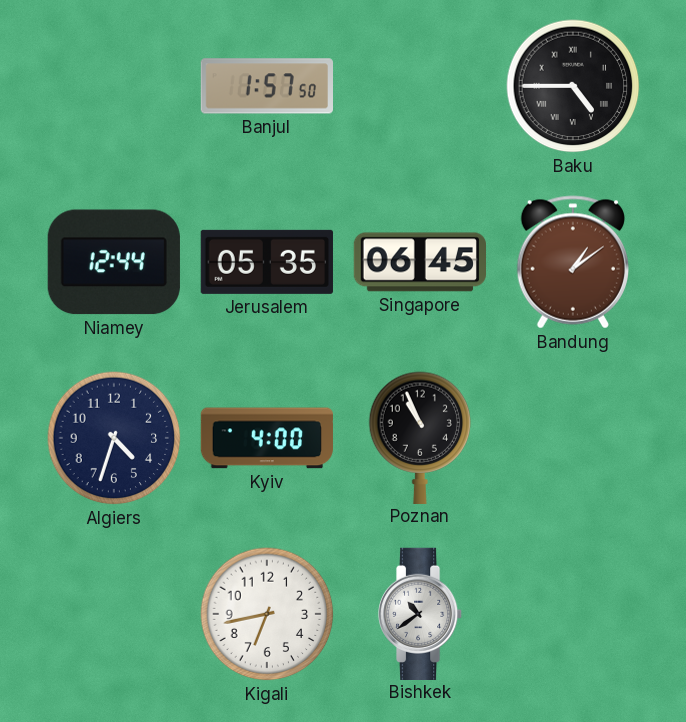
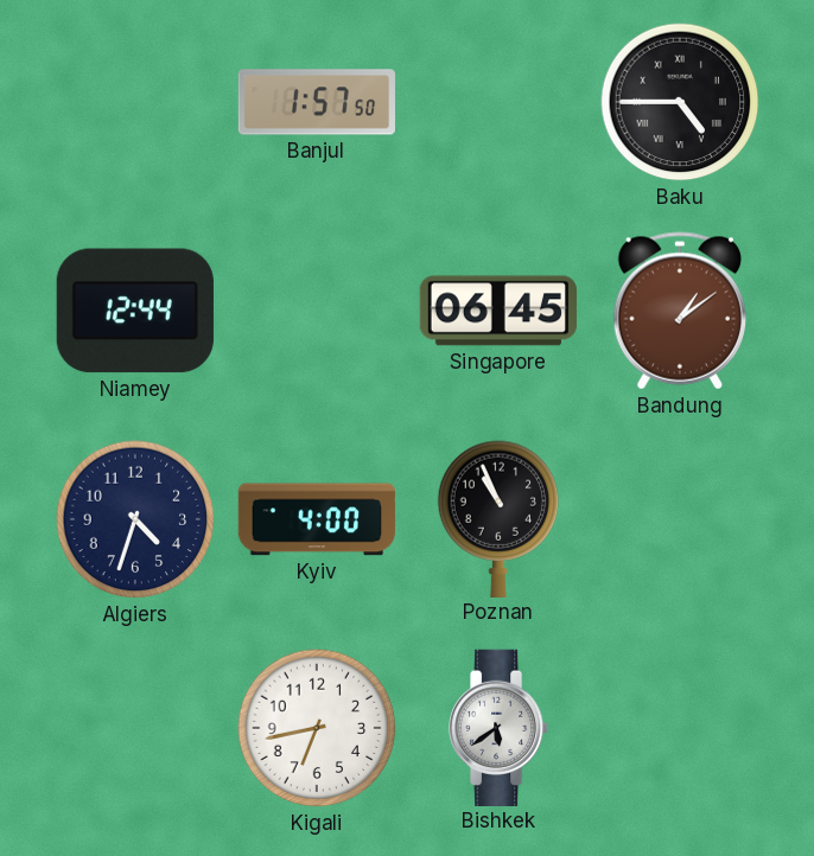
Jerusalem: 05:35 -> none (267, 262)
Bishkek: 10:39 -> 5:39 (500, 727)
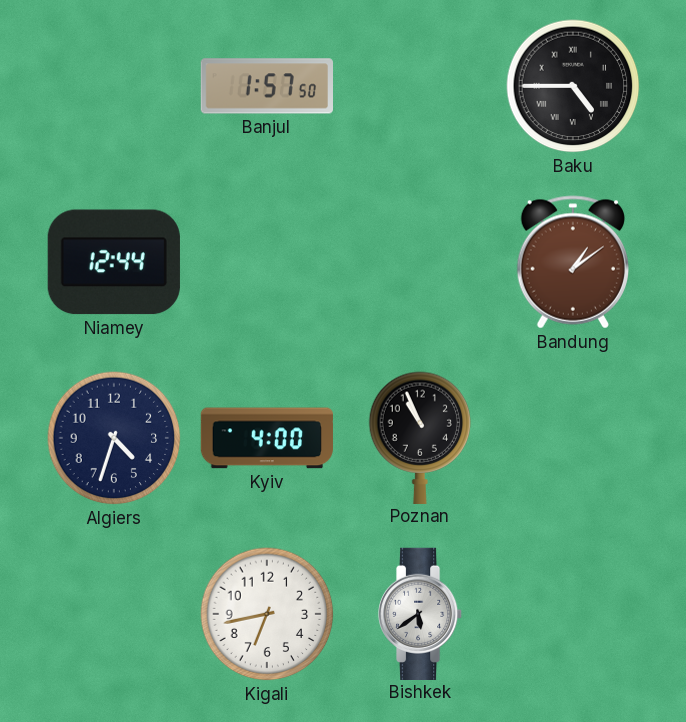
Singapore: 06:45 -> none (497, 311)
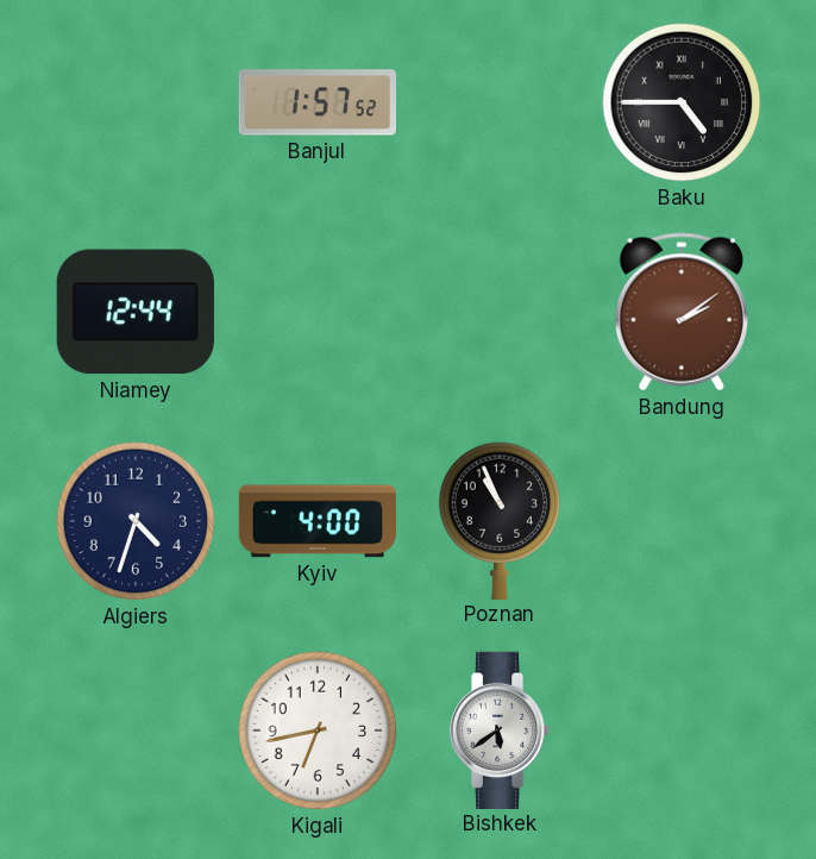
Banjul: 1:57:50 -> 1:57:52 (316, 102)
Bandung: 1:09 -> 2:09 (682, 312)
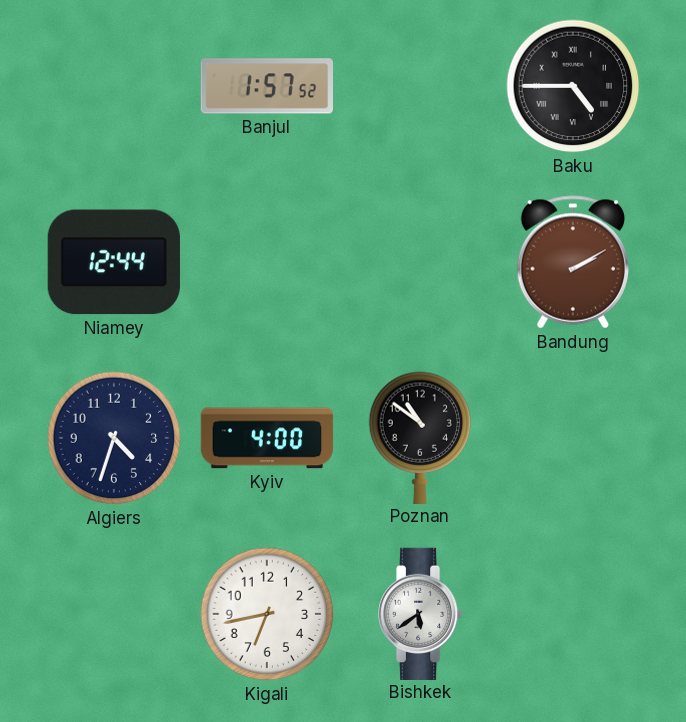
Bandung: 2:09 -> 2:10 (573, 262)
Poznan: 10:56 -> 10:51 (420, 437)
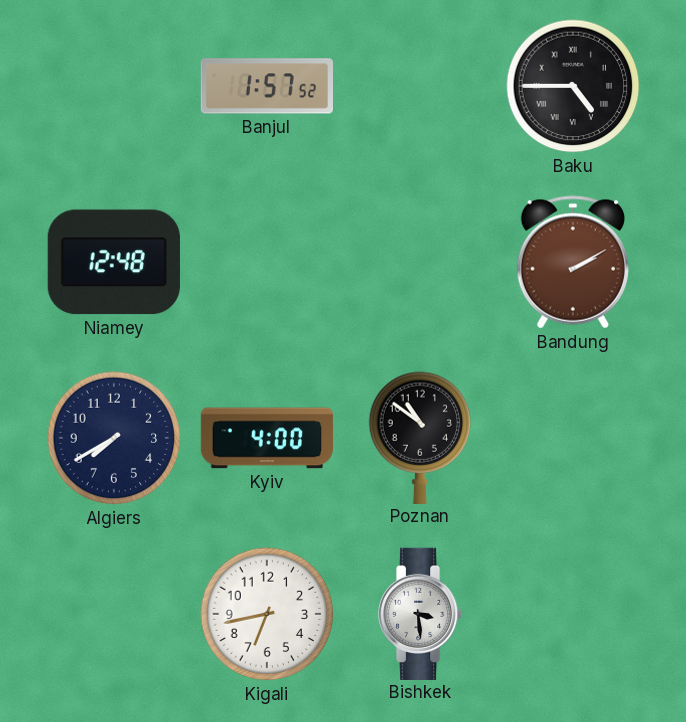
Niamey: 12:44 -> 12:48 (114, 262)
Algiers: 4:33 -> 7:40 (114, 438)
Bishkek: 5:39 -> 3:29 (421, 613)
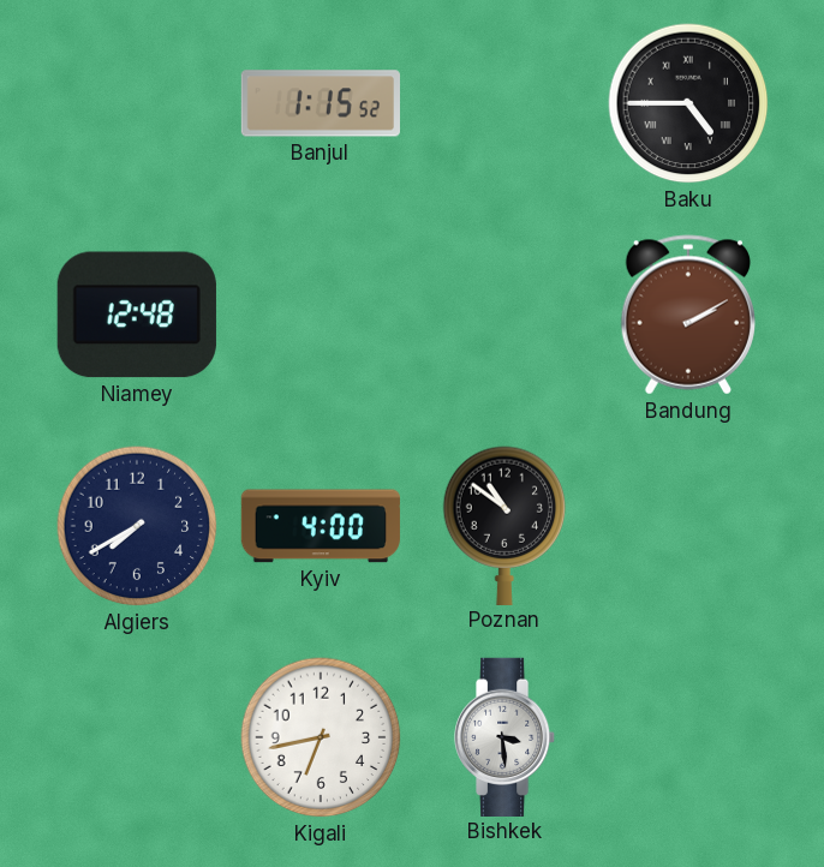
Banjul: 1:57 -> 1:15 (320, 103)
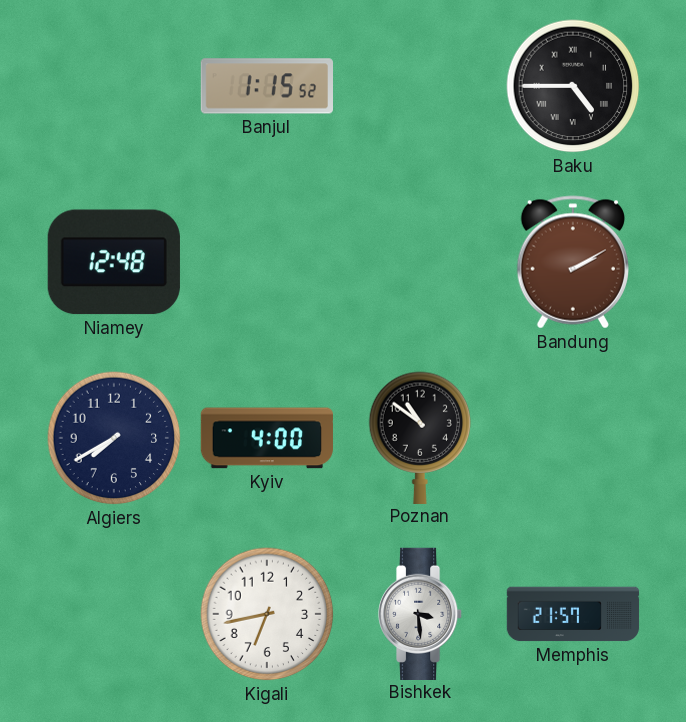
Memphis: none -> 21:57 (573, 614)
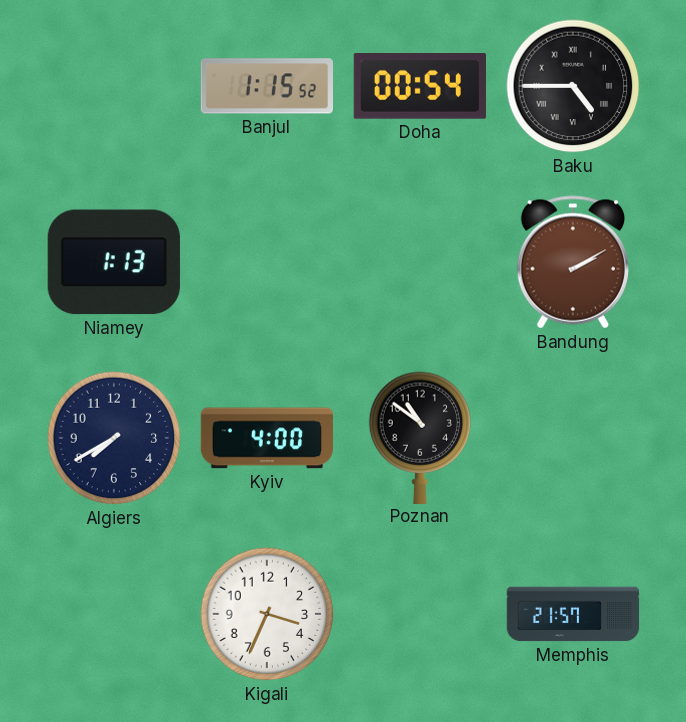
Doha: none -> 00:54 (420, 87)
Niamey: 12:48 -> 1:13 (114, 262)
Kigali: 6:43 -> 3:34 (267, 614)
Bishkek: 3:29 -> none (421, 613)
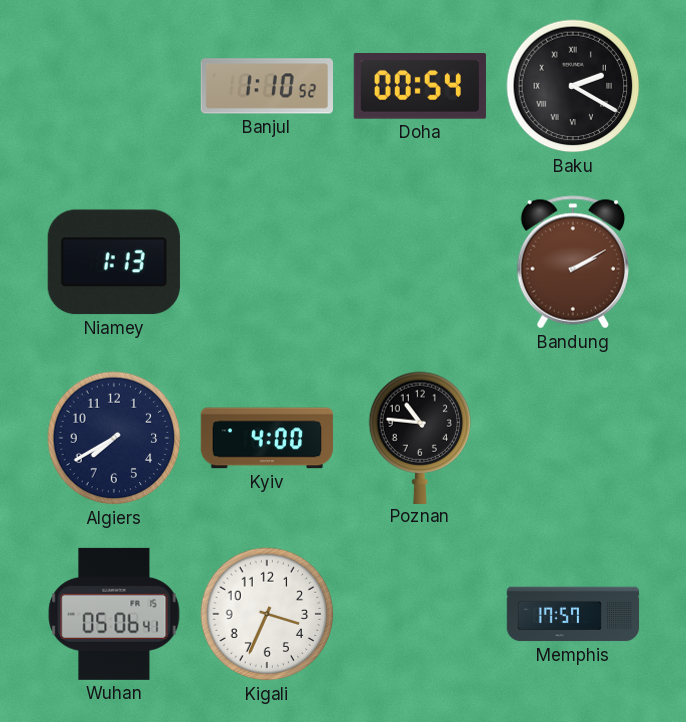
Banjul: 1:15 -> 1:10 (266, 86)
Baku: 4:45 -> 2:20 (573, 86)
Poznan: 10:51 -> 10:46 (420, 437)
Wuhan: none -> 05:06 (114, 614)
Memphis: 21:57 -> 17:57 (573, 614)
